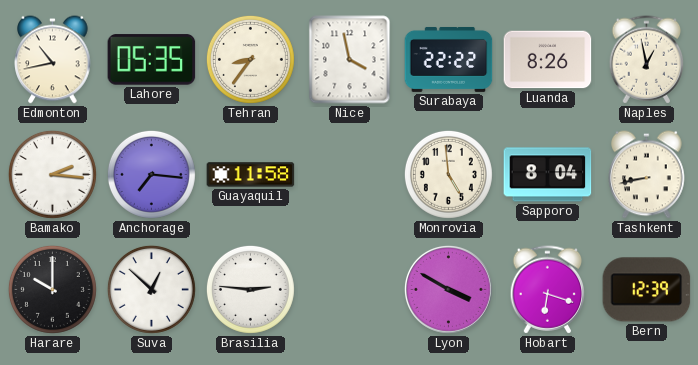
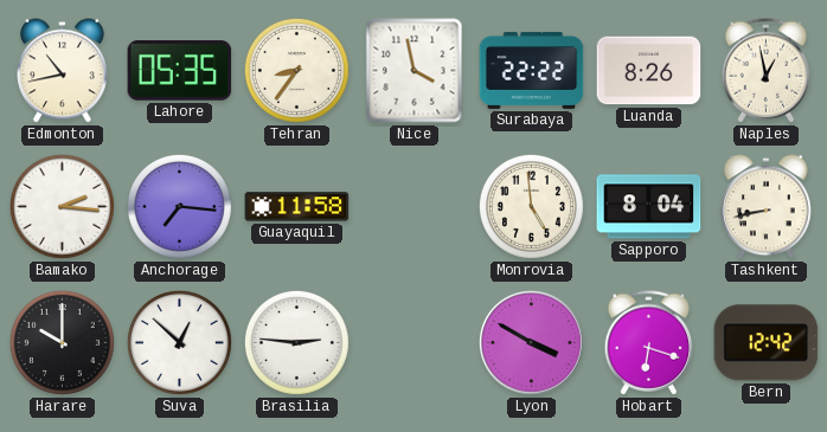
Bern: 12:39 -> 12:42 (767, 343)
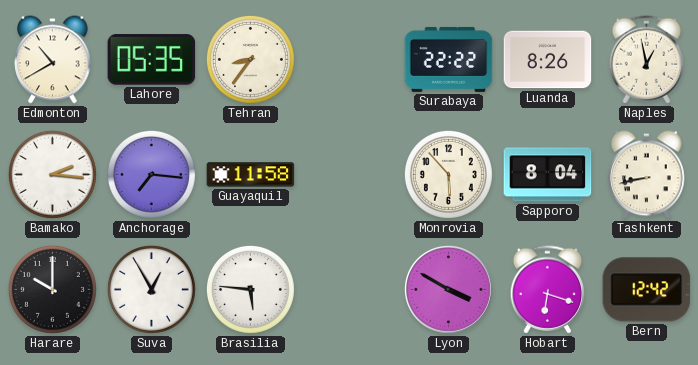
Edmonton: 10:43 -> 10:40 (53, 60)
Nice: 3:58 -> none (415, 71)
Monrovia: 4:59 -> 5:53 (448, 174)
Suva: 12:52 -> 12:55 (151, 289)
Brasilia: 2:46 -> 5:46 (250, 289)
